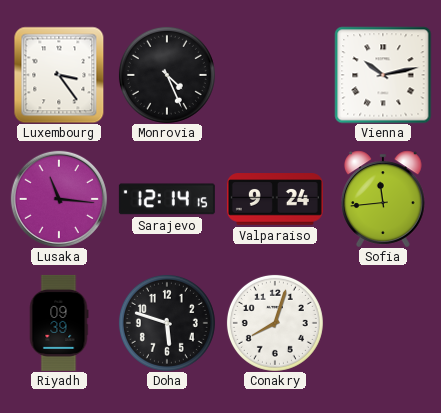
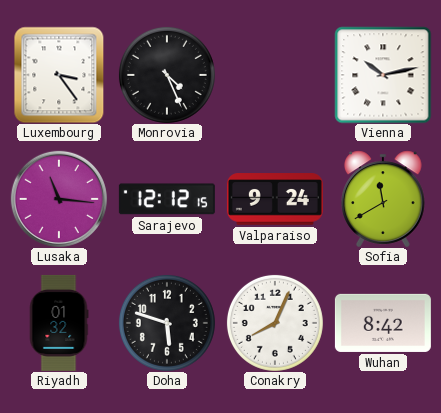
Sarajevo: 12:14 -> 12:12 (167, 199)
Sofia: 11:44 -> 11:40 (384, 199)
Riyadh: 09:39 -> 01:32 (59, 323)
Conakry: 8:03 -> 8:04 (275, 323)
Wuhan: none -> 8:42 (383, 323)
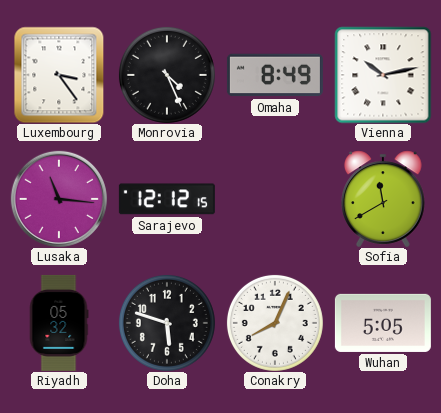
Omaha: none -> 8:49 (275, 75)
Valparaiso: 9:24 -> none (275, 199)
Riyadh: 01:32 -> 05:32 (59, 323)
Wuhan: 8:42 -> 5:05 (383, 323)
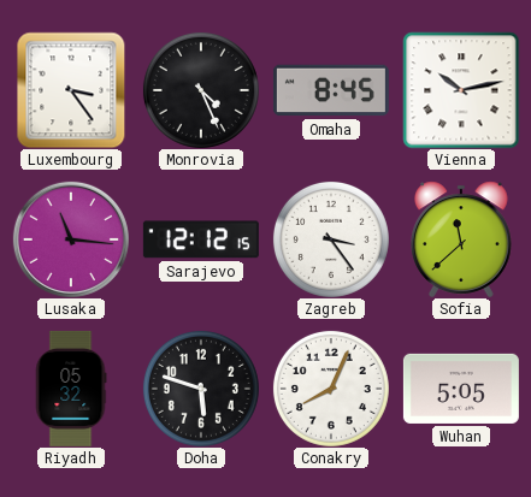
Omaha: 8:49 -> 8:45 (331, 90)
Zagreb: none -> 3:24 (331, 239)
Sofia: 11:40 -> 11:38 (462, 239)
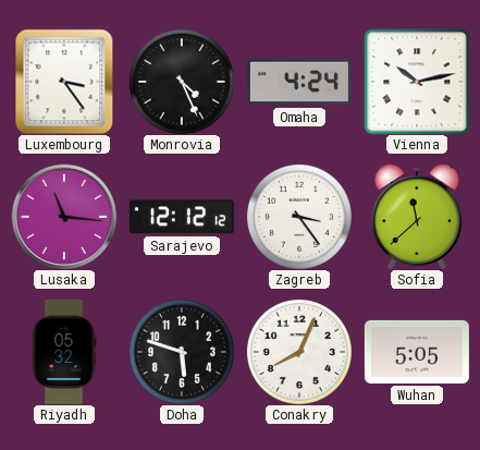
Omaha: 8:45 -> 4:24 (299, 82)
Sarajevo: 12:12:15 -> 12:12:12 (182, 217)
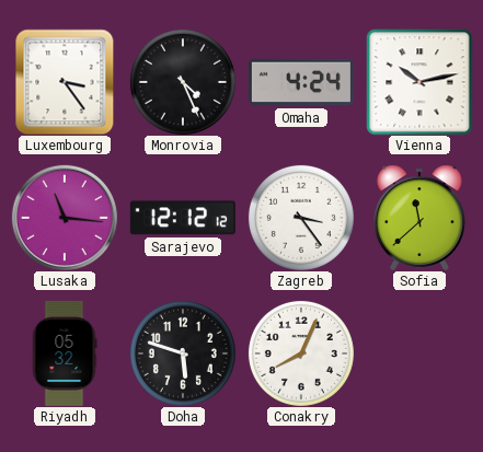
Wuhan: 5:05 -> none (417, 352)
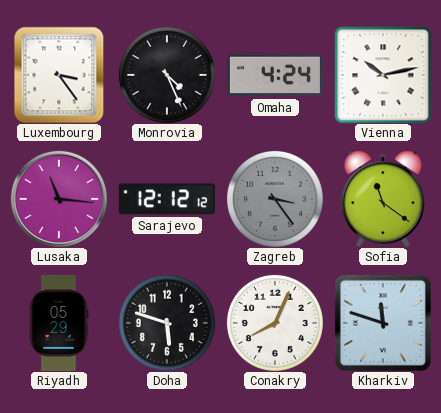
Zagreb dial: white -> grey (275, 199)
Sofia: 11:38 -> 11:21 (384, 199)
Riyadh: 05:32 -> 05:29 (59, 323)
Kharkiv: none -> 11:48 (383, 323)
